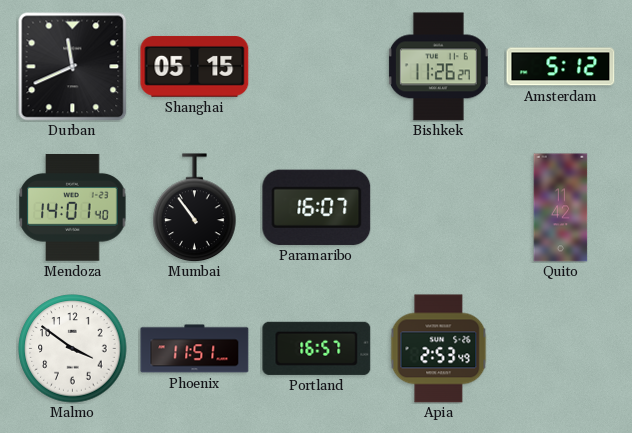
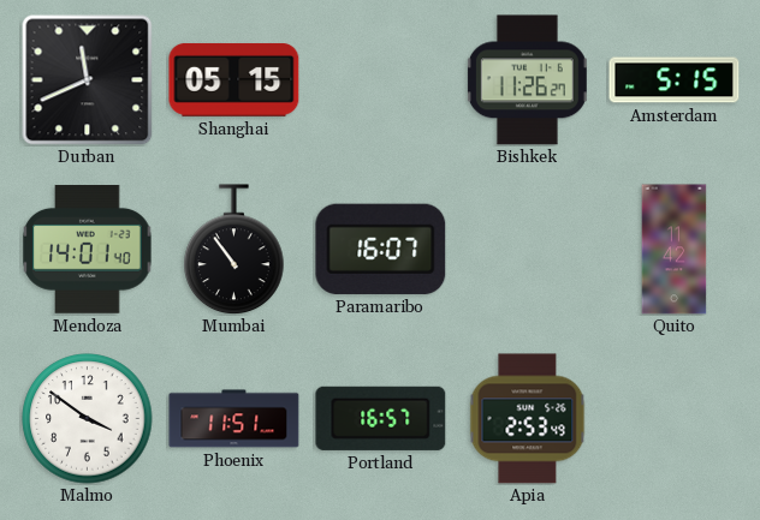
Amsterdam: 5:12 -> 5:15 (675, 80)
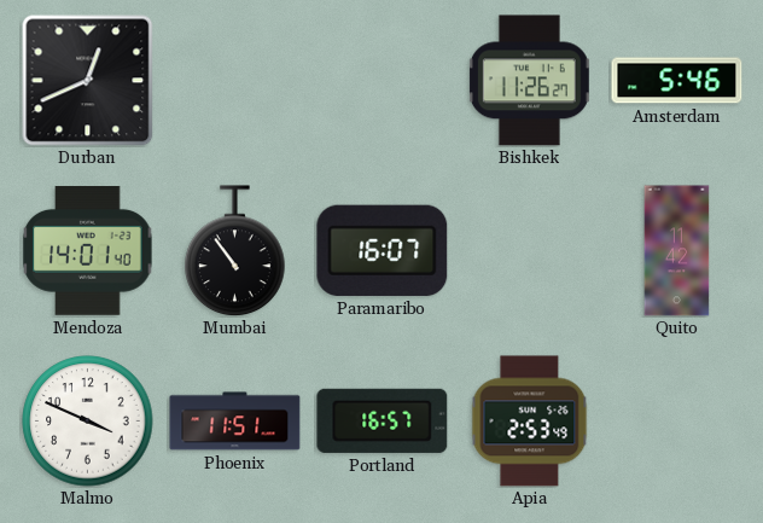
Durban: 11:41 -> 12:41 (87, 80)
Shanghai: 05:15 -> none (234, 79)
Amsterdam: 5:15 -> 5:46 (677, 81)
Malmo: 3:51 -> 3:49 (88, 422)
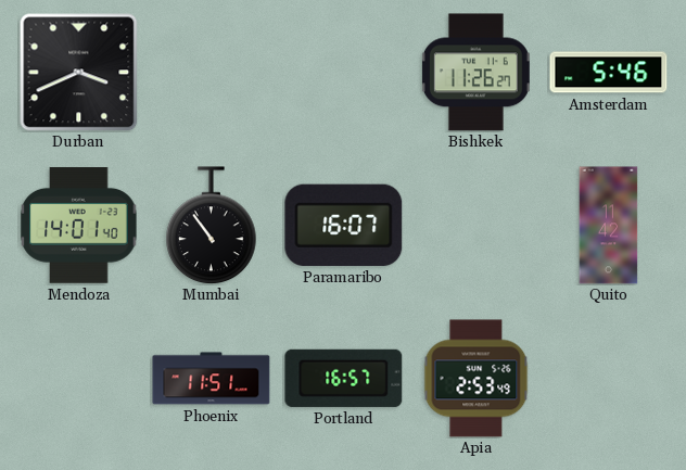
Durban: 12:41 -> 3:41 (78, 72)
Malmo: 3:49 -> none (88, 422)
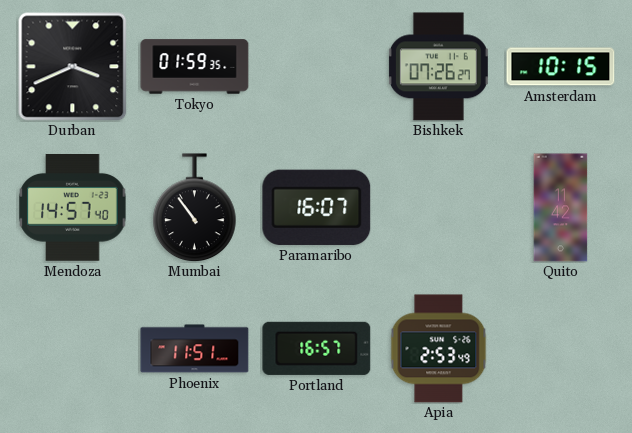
Tokyo: none -> 01:59 (195, 67)
Bishkek: 11:26 -> 07:26 (438, 67)
Amsterdam: 5:46 -> 10:15 (561, 67)
Mendoza: 14:01 -> 14:57 (73, 208)
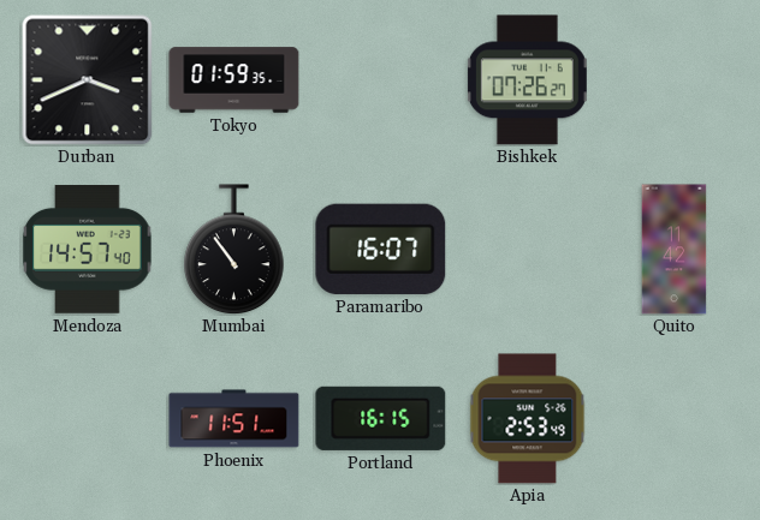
Amsterdam: 10:15 -> none (561, 67)
Portland: 16:57 -> 16:15 (381, 418)
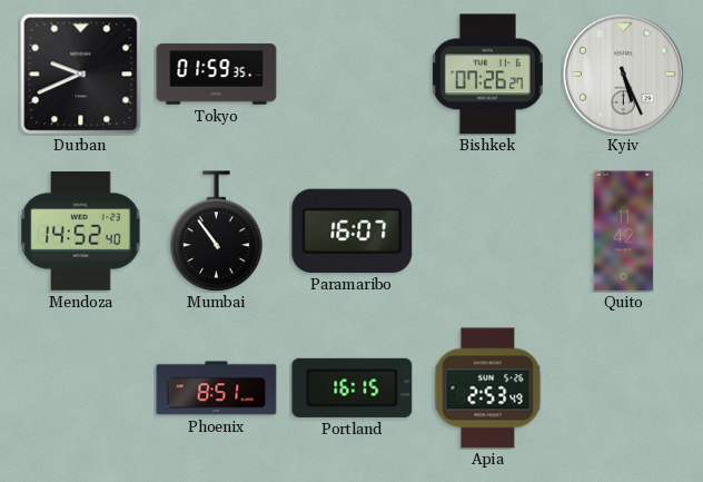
Durban: 3:41 -> 9:41 (80, 73)
Kyiv: none -> 5:26 (623, 73)
Mendoza: 14:57 -> 14:52 (81, 232)
Phoenix: 11:51 -> 8:51 (217, 388)
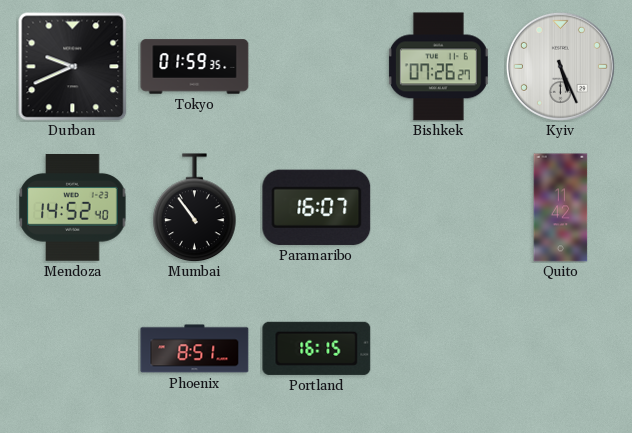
Apia: 2:53 -> none (488, 388)
